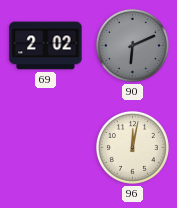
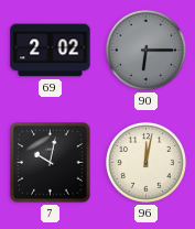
90: 6:11 -> 6:15 (145, 50)
7: none -> 10:02 (51, 163)
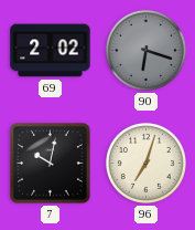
90: 6:15 -> 6:18 (145, 50)
96: 12:02 -> 7:03 (145, 163)
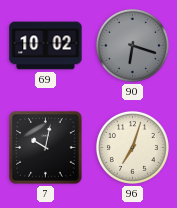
69: 2:02 -> 10:02 (46, 46)
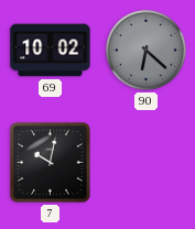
90: 6:18 -> 6:22 (145, 50)
96: 7:03 -> none (132, 147)
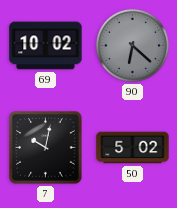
50: none -> 5:02 (133, 148)
